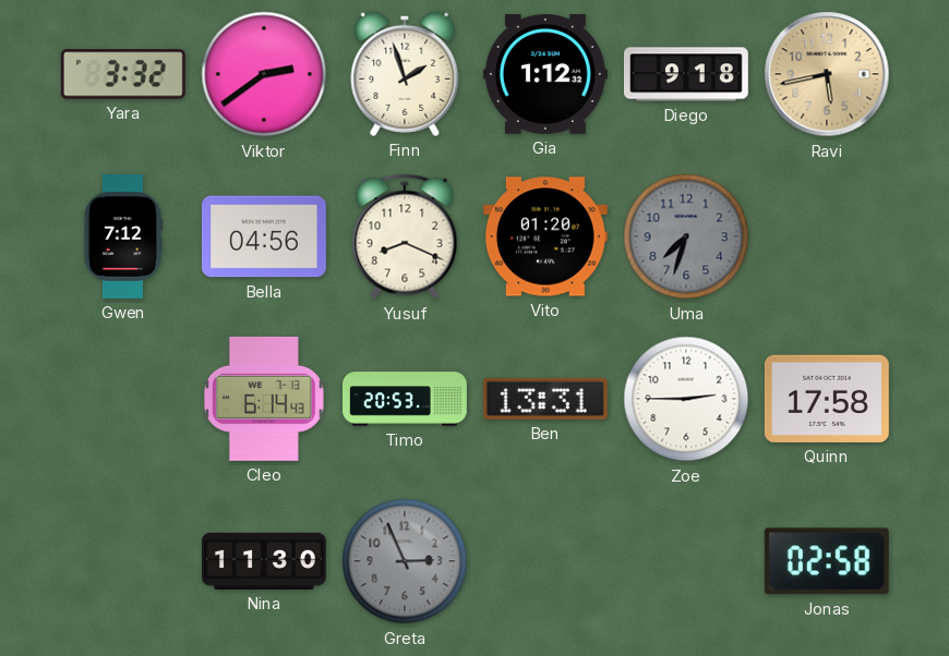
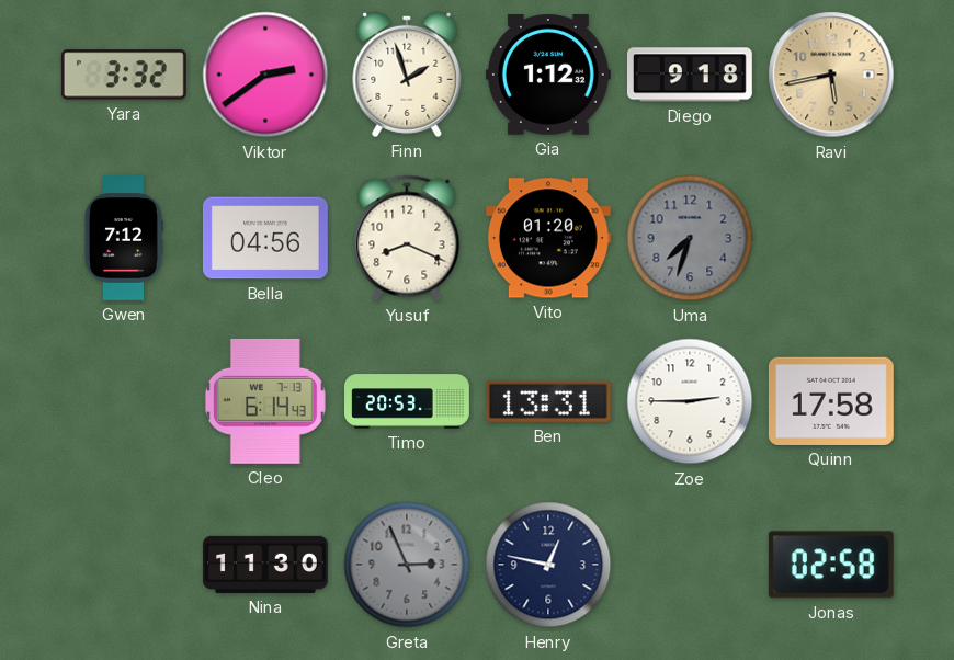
Henry: none -> 12:47 (548, 565)
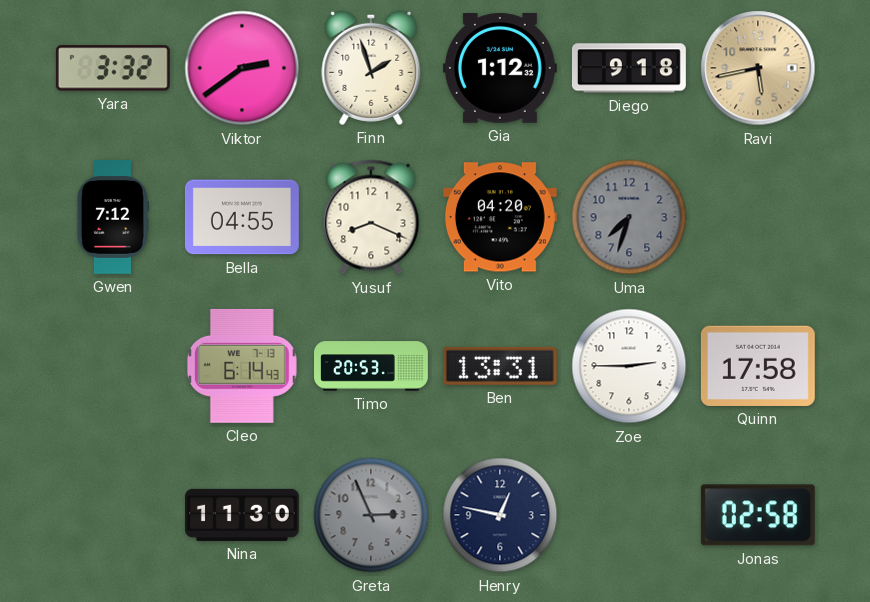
Bella: 04:56 -> 04:55 (242, 217)
Vito: 01:20 -> 04:20 (500, 217)
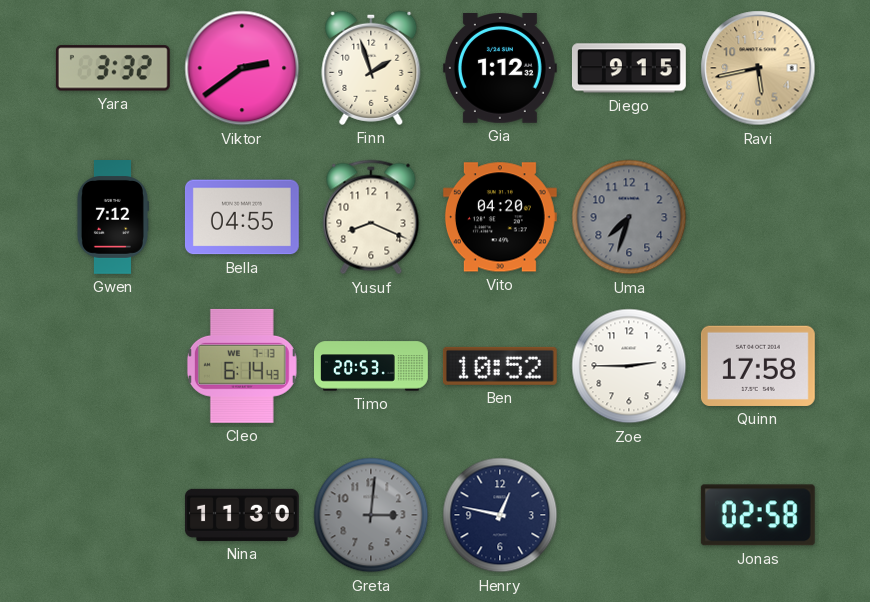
Diego: 9:18 -> 9:15 (629, 68)
Ben: 13:31 -> 10:52 (500, 366)
Greta: 2:56 -> 3:01 (371, 515)
